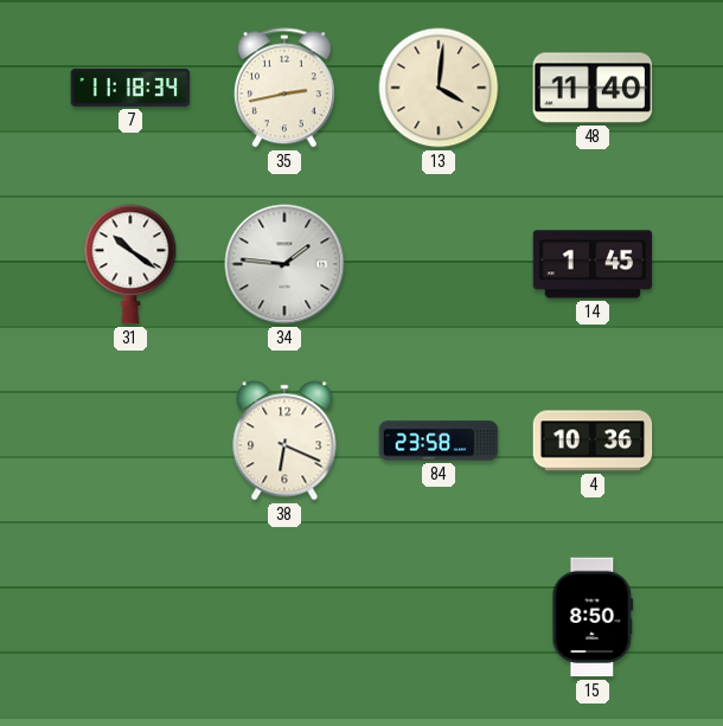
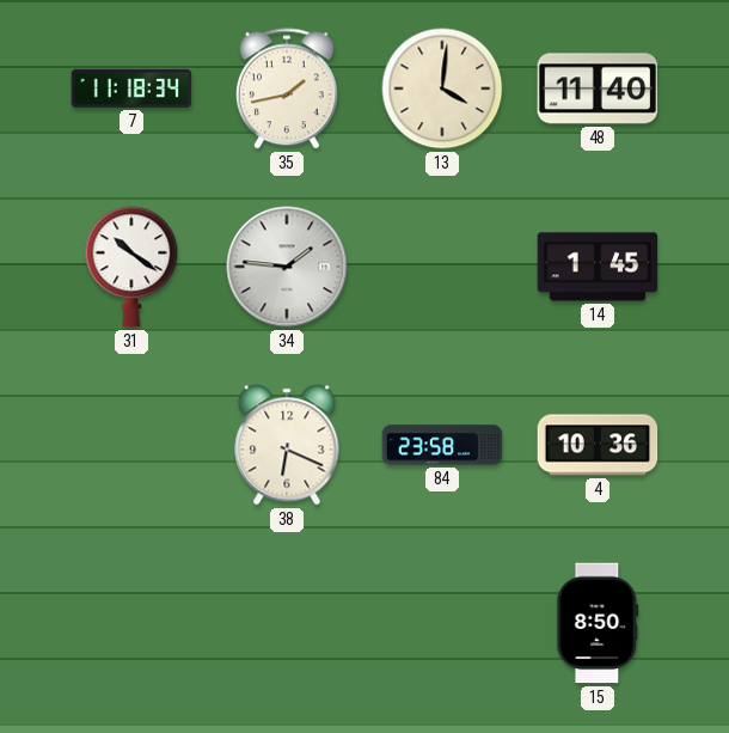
35: 2:43 -> 1:43 (287, 88)
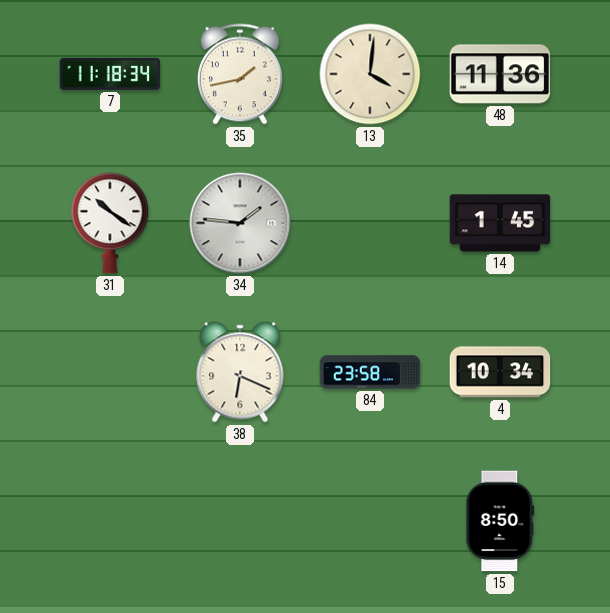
48: 11:40 -> 11:36 (500, 74)
4: 10:36 -> 10:34 (500, 372)
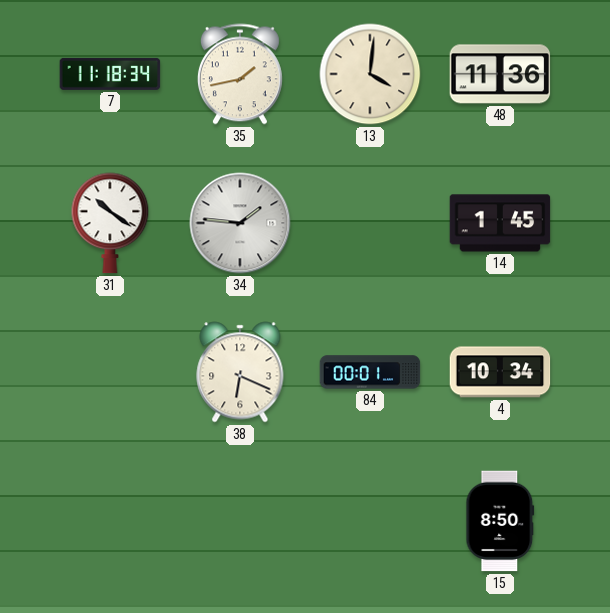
84: 23:58 -> 00:01 (370, 372)
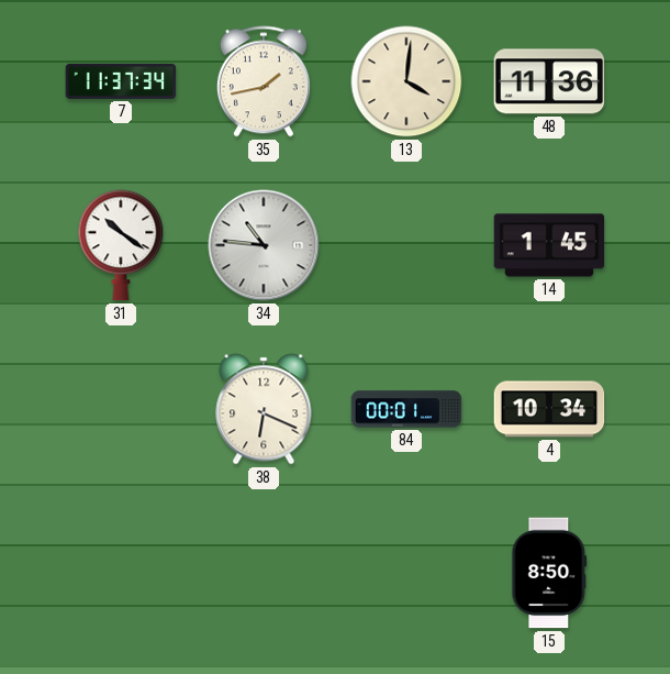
7: 11:18 -> 11:37 (121, 81)
34: 1:46 -> 10:46 (264, 245)
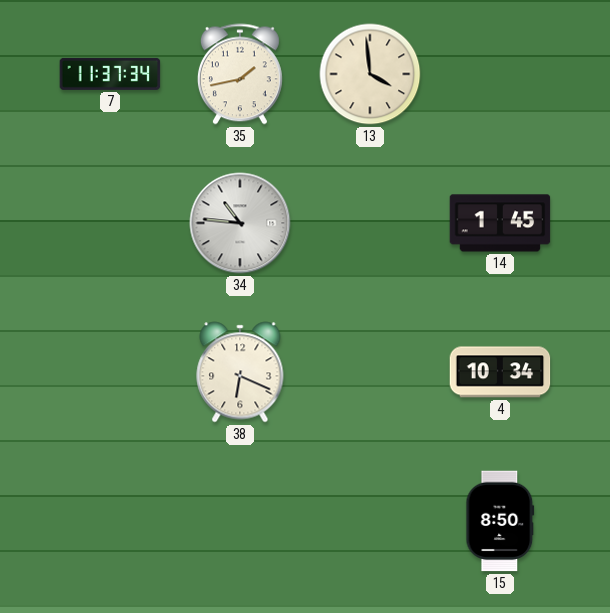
13: 4:01 -> 3:59 (370, 74)
48: 11:36 -> none (549, 81)
31: 10:21 -> none (121, 245)
84: 00:01 -> none (406, 409)
